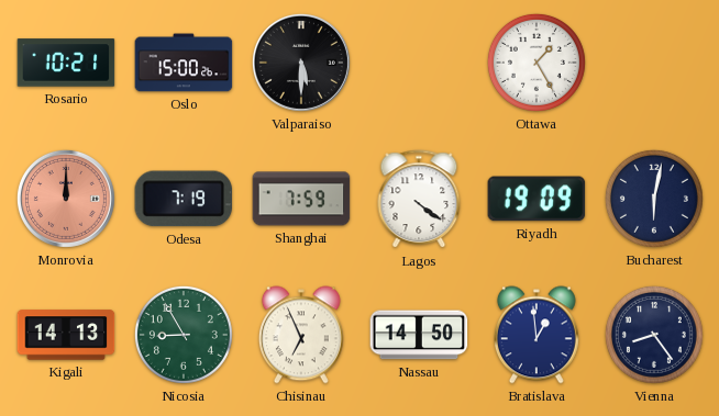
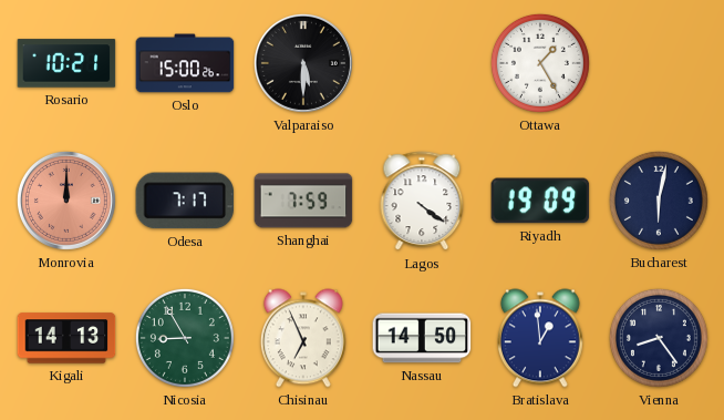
Odesa: 7:19 -> 7:17 (185, 201)
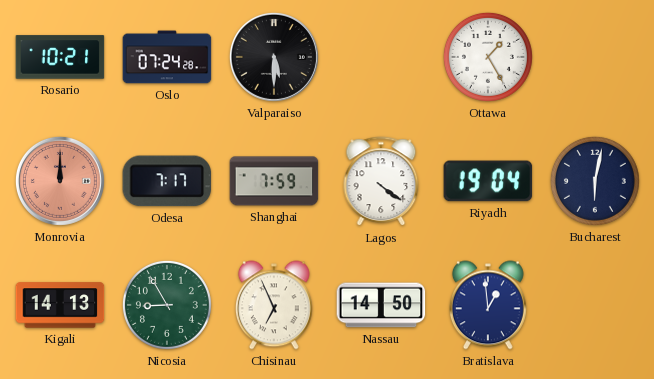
Oslo: 15:00 -> 07:24 (167, 57)
Riyadh: 19:09 -> 19:04 (488, 181)
Vienna: 8:24 -> none (659, 338)
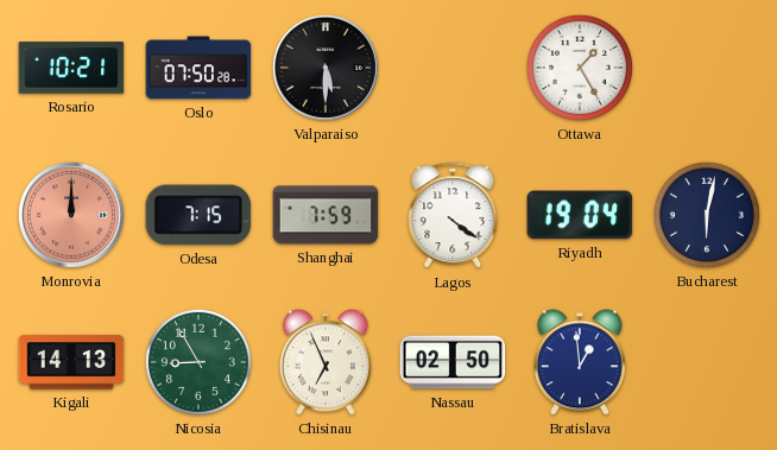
Oslo: 07:24 -> 07:50 (198, 68)
Odesa: 7:17 -> 7:15 (198, 215)
Nassau: 14:50 -> 02:50 (453, 362)
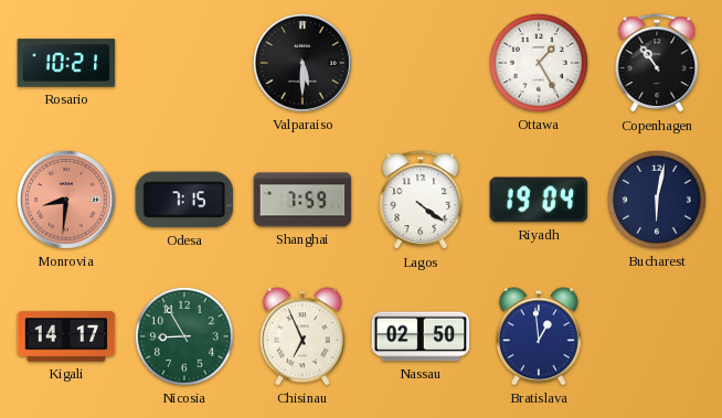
Oslo: 07:50 -> none (198, 68)
Copenhagen: none -> 10:54 (657, 64)
Monrovia: 12:00 -> 8:31 (66, 200)
Kigali: 14:13 -> 14:17 (66, 336)
